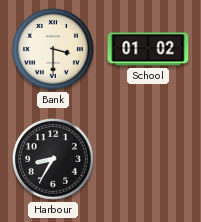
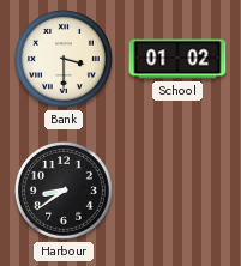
Harbour: 8:35 -> 8:39 (65, 192)
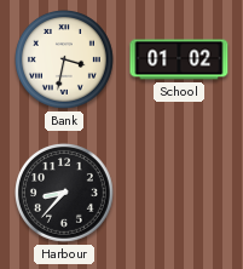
Bank: 3:30 -> 3:32 (65, 61)
Harbour: 8:39 -> 8:37 (65, 194)
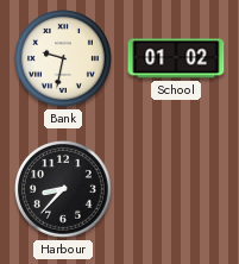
Bank: 3:32 -> 9:32 (64, 59)
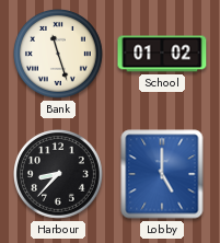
Bank: 9:32 -> 11:27 (59, 55)
Lobby: none -> 5:00 (162, 174)
